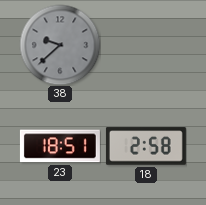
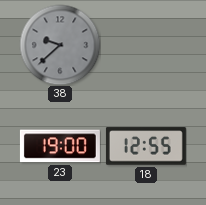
23: 18:51 -> 19:00 (60, 146)
18: 2:58 -> 12:55 (146, 146)
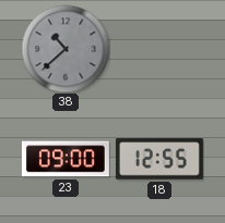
38: 9:38 -> 10:38 (66, 49)
23: 19:00 -> 09:00 (66, 159)
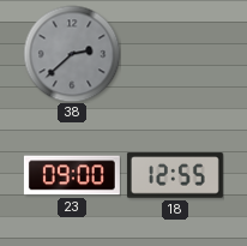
38: 10:38 -> 2:38 (72, 54)
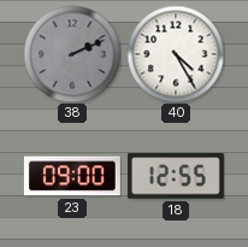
38: 2:38 -> 2:11 (72, 54)
40: none -> 4:25 (176, 54)
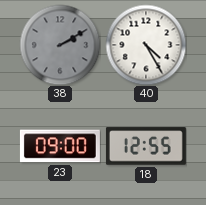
38: 2:11 -> 2:10 (60, 45)
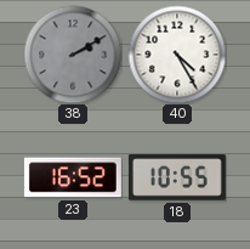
23: 09:00 -> 16:52 (73, 177)
18: 12:55 -> 10:55 (177, 177)
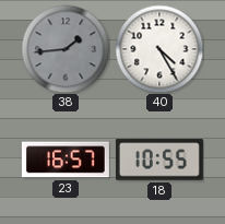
38: 2:10 -> 1:44 (66, 49)
23: 16:52 -> 16:57 (66, 160)
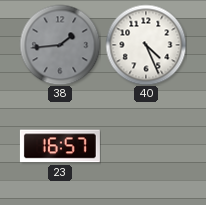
40: 4:25 -> 4:26 (146, 45)
18: 10:55 -> none (159, 160)
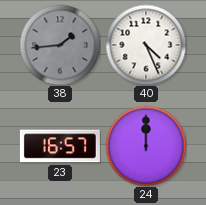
24: none -> 12:00 (146, 146)
